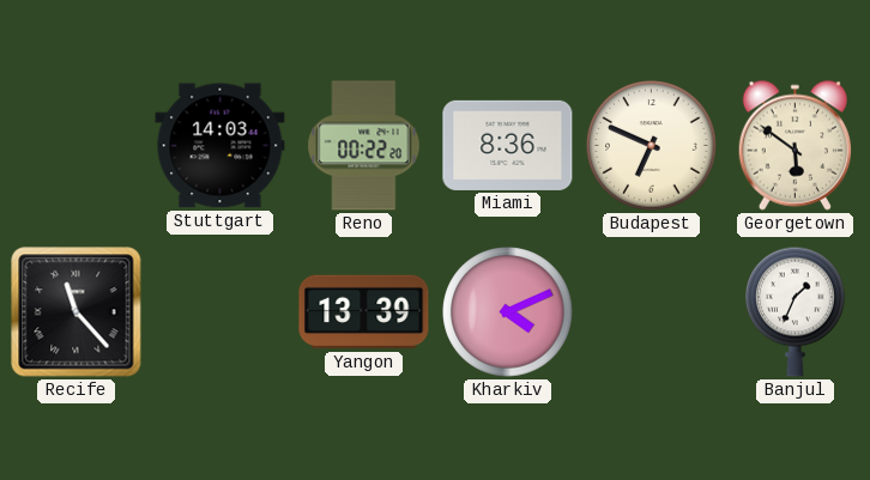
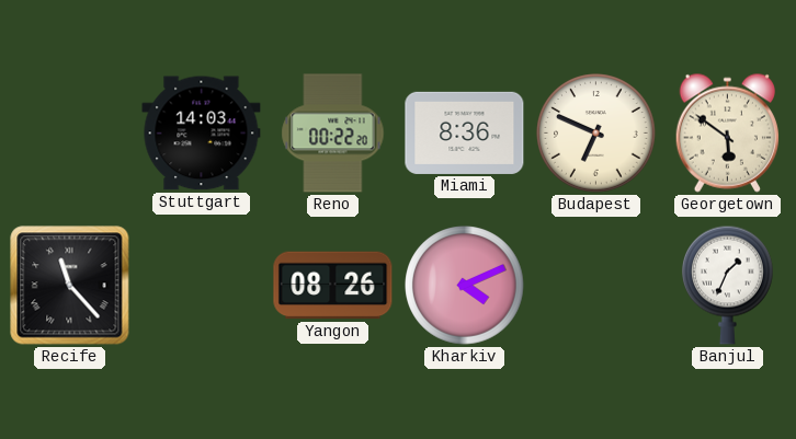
Yangon: 13:39 -> 08:26 (333, 286)
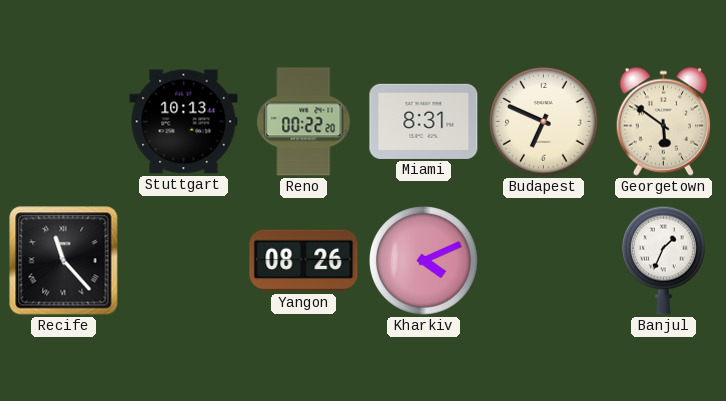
Stuttgart: 14:03 -> 10:13 (184, 122)
Miami: 8:36 -> 8:31 (424, 121)
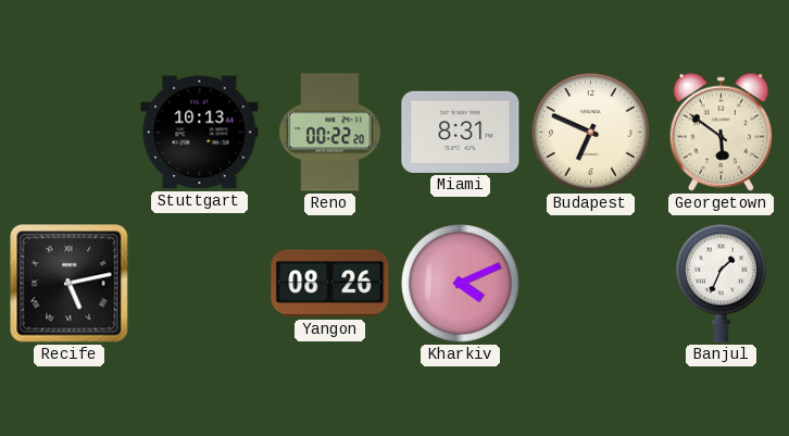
Recife: 11:23 -> 5:13 (70, 284)
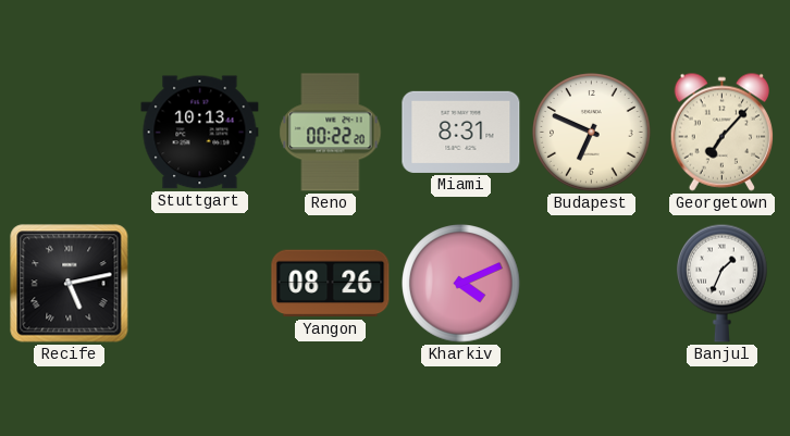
Georgetown: 5:51 -> 7:07 (721, 132)
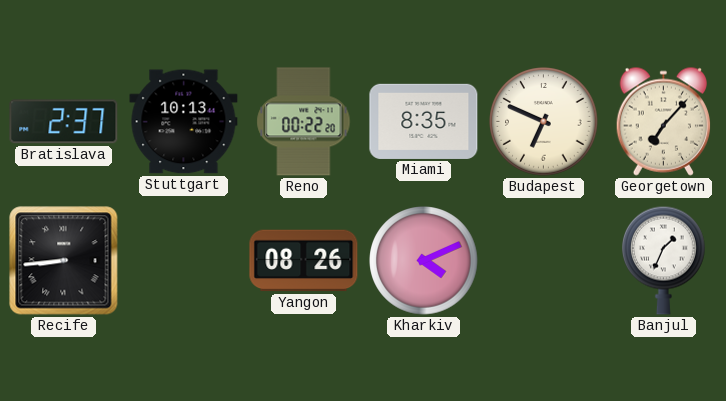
Bratislava: none -> 2:37 (64, 122)
Miami: 8:31 -> 8:35 (424, 121)
Recife: 5:13 -> 8:44 (64, 261)
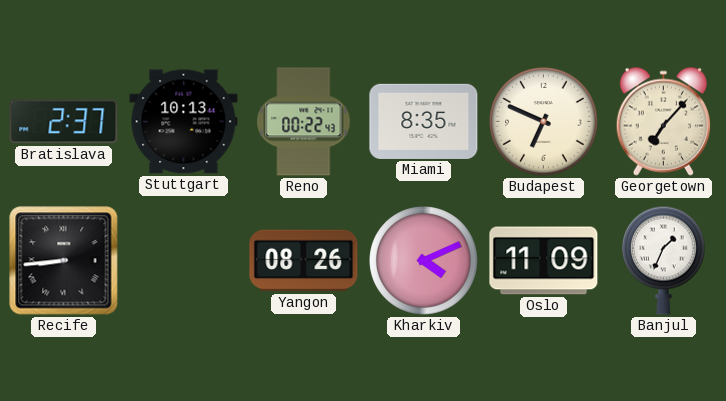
Reno: 00:22:20 -> 00:22:43 (304, 122)
Oslo: none -> 11:09 (544, 261)
